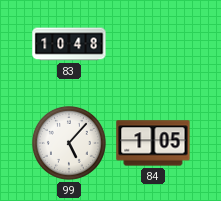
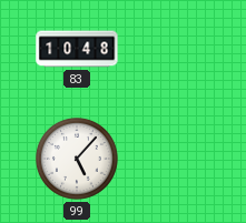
84: 1:05 -> none (153, 143)
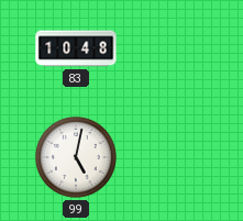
99: 5:07 -> 5:02 (76, 157)
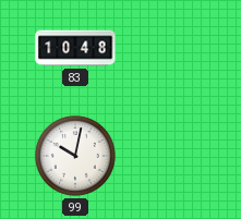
99: 5:02 -> 10:02 (75, 156)
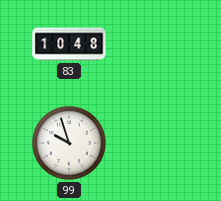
99: 10:02 -> 9:57 (69, 143)
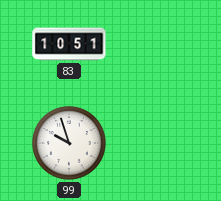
83: 10:48 -> 10:51 (69, 44)
